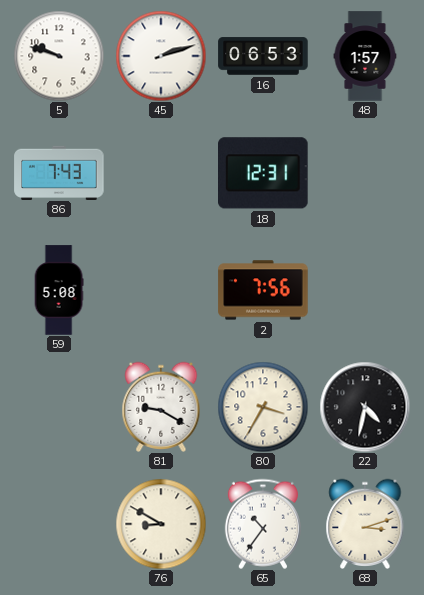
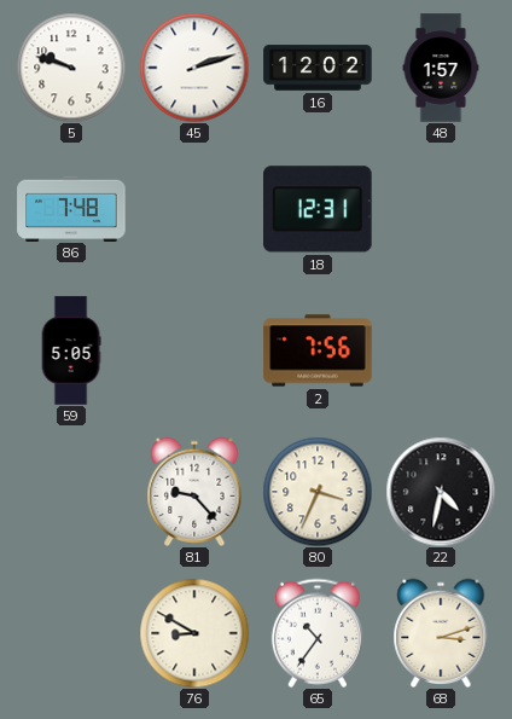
16: 06:53 -> 12:02 (318, 68)
86: 7:43 -> 7:48 (71, 208)
59: 5:08 -> 5:05 (71, 350)
81: 9:20 -> 9:23 (194, 491)
80: 3:35 -> 3:34 (318, 492)
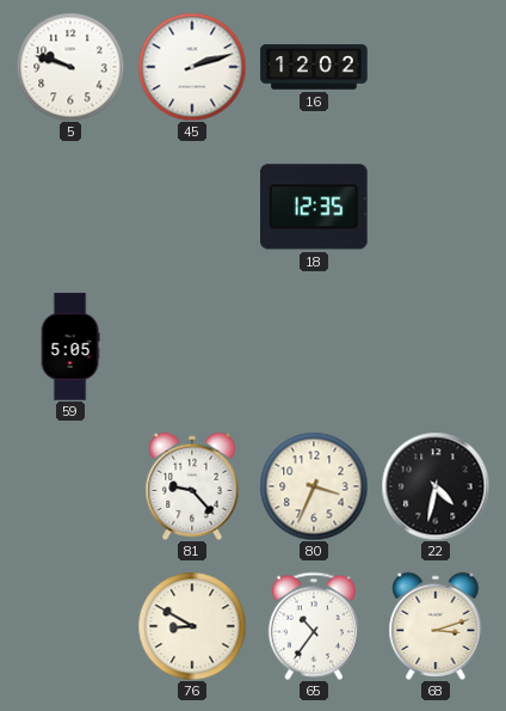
48: 1:57 -> none (441, 68)
86: 7:48 -> none (71, 208)
18: 12:31 -> 12:35 (315, 207)
2: 7:56 -> none (318, 350)
